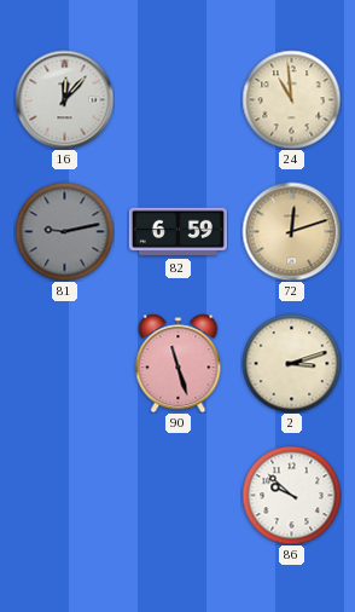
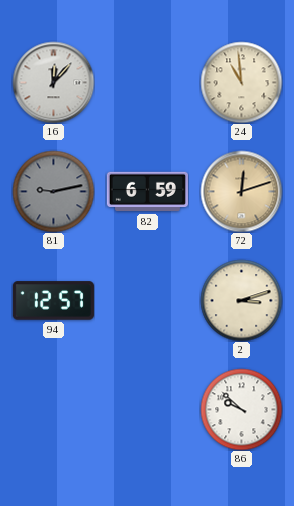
94: none -> 12:57 (53, 301)
90: 11:27 -> none (179, 363)
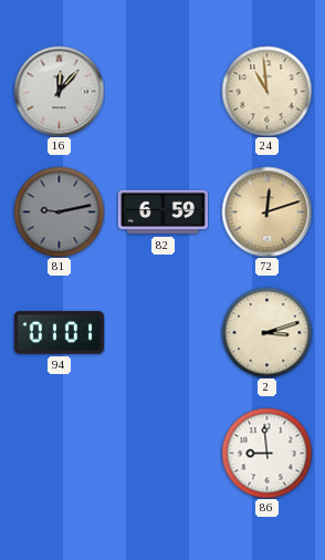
94: 12:57 -> 01:01 (59, 333)
86: 9:52 -> 8:59 (266, 453)
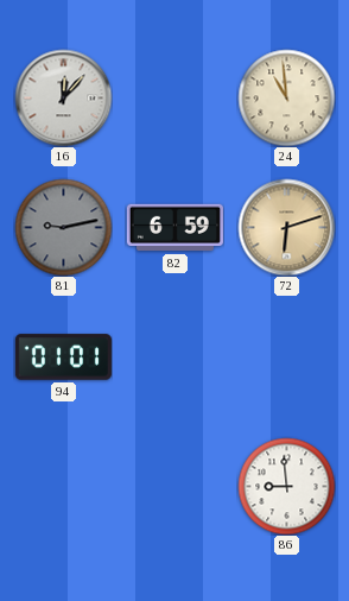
72: 12:12 -> 6:12 (286, 227)
2: 3:12 -> none (266, 332)
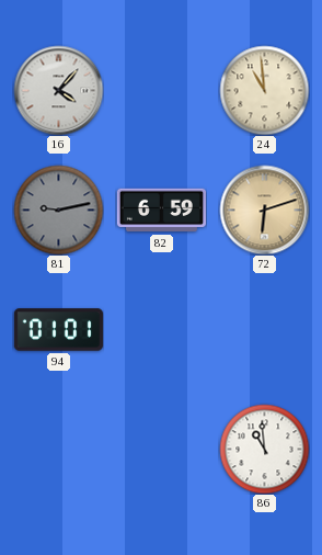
16: 12:07 -> 4:07 (58, 90)
86: 8:59 -> 10:59 (264, 449)
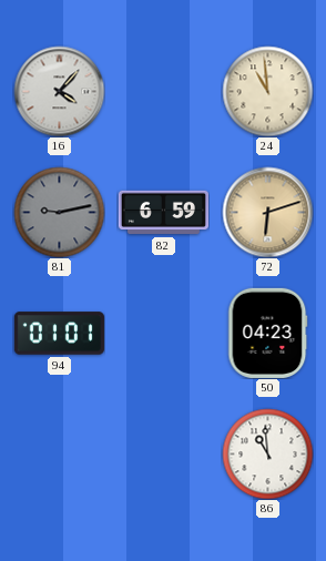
50: none -> 04:23 (268, 333)
